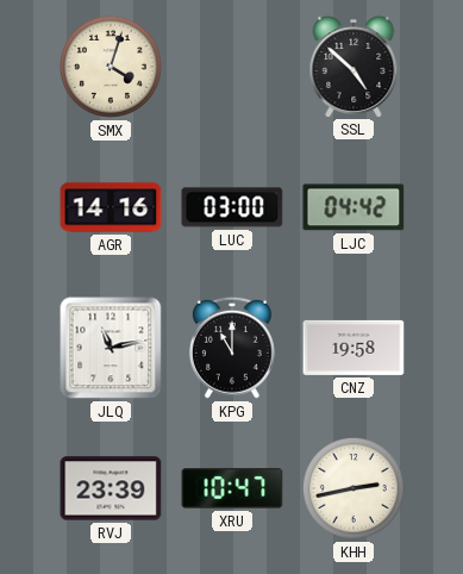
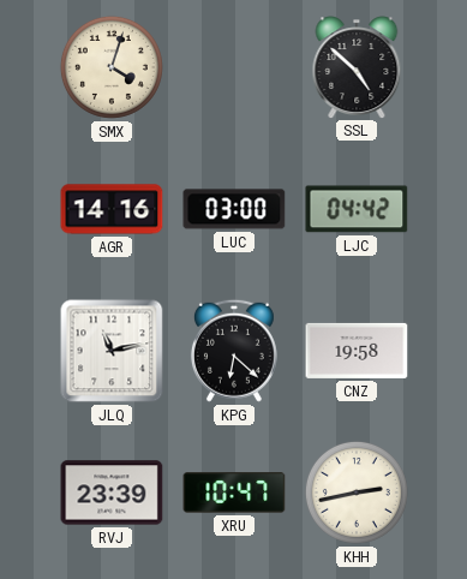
KPG: 11:00 -> 6:22 (234, 351)
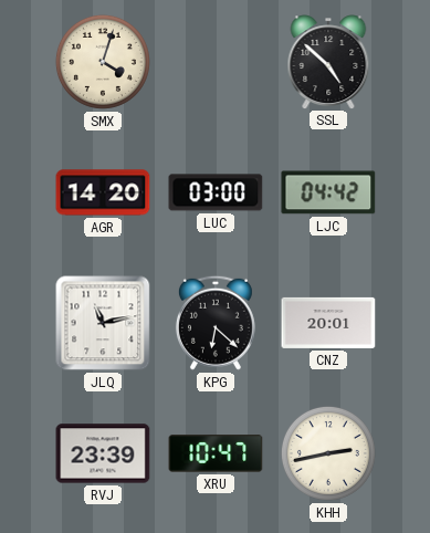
AGR: 14:16 -> 14:20 (103, 192)
CNZ: 19:58 -> 20:01 (328, 323)
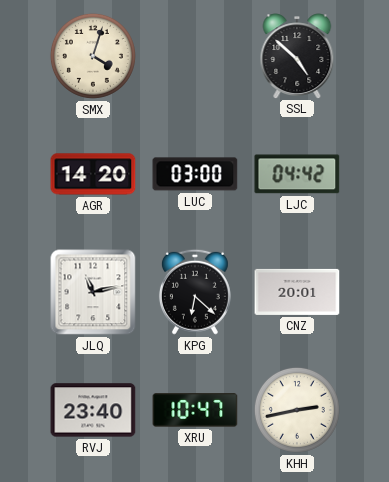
RVJ: 23:39 -> 23:40 (93, 410)
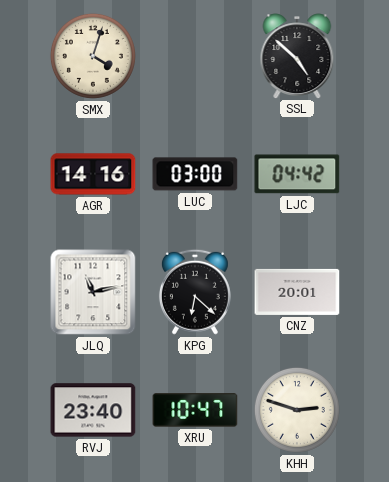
AGR: 14:20 -> 14:16 (93, 174)
KHH: 2:43 -> 2:48 (297, 410)
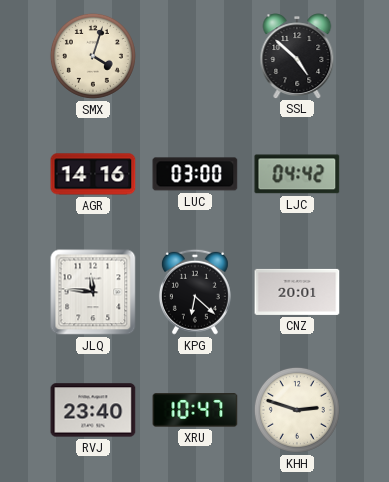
JLQ: 11:13 -> 11:46 (93, 292)
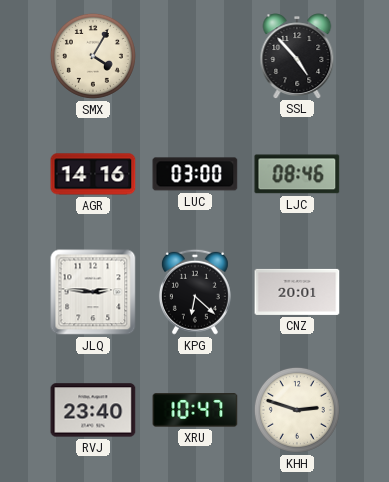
SMX: 4:03 -> 4:05 (93, 56)
SSL: 4:52 -> 4:53 (297, 56)
LJC: 04:42 -> 08:46 (297, 174)
JLQ: 11:46 -> 2:46 (93, 292)
